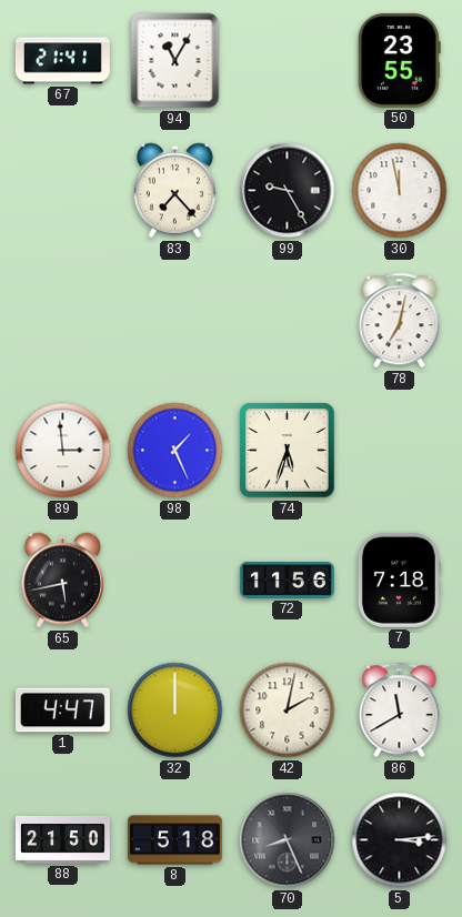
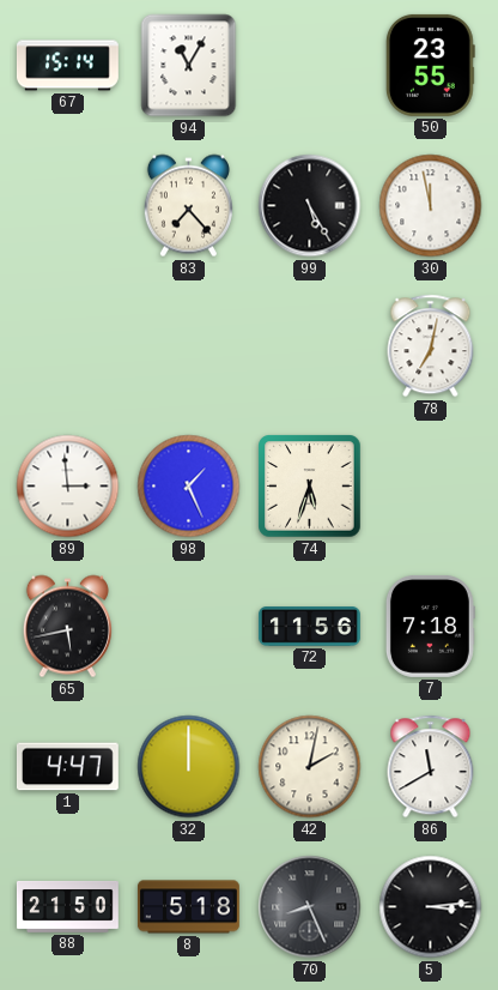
67: 21:41 -> 15:14 (67, 66)
99: 9:25 -> 5:25 (310, 206)
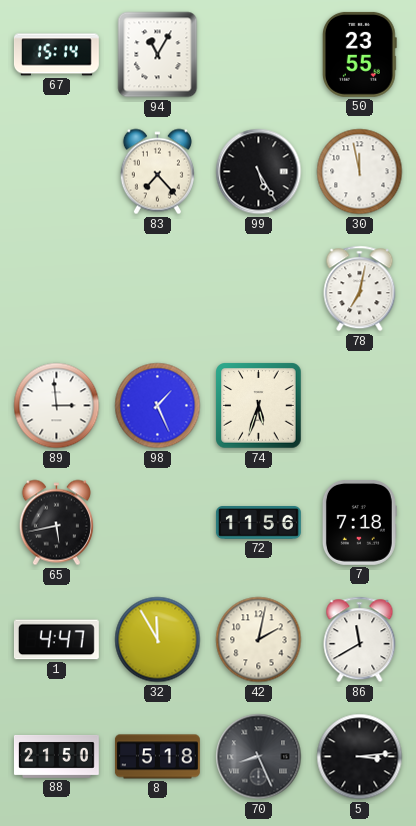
32: 12:00 -> 11:55 (158, 640)
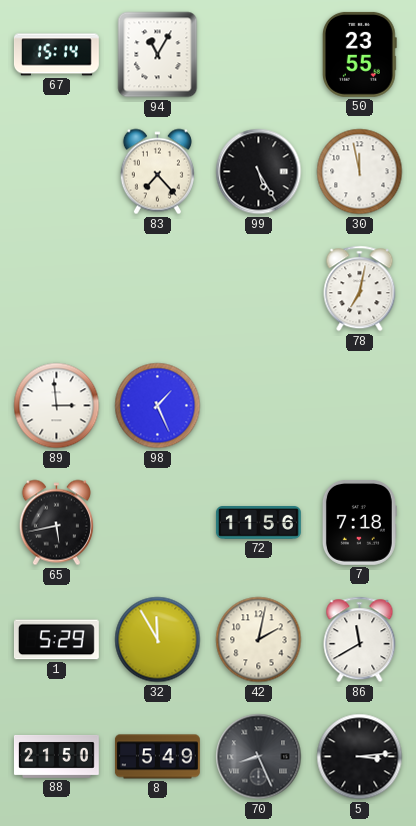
74: 5:33 -> none (259, 406)
1: 4:47 -> 5:29 (56, 640)
8: 5:18 -> 5:49 (157, 757)
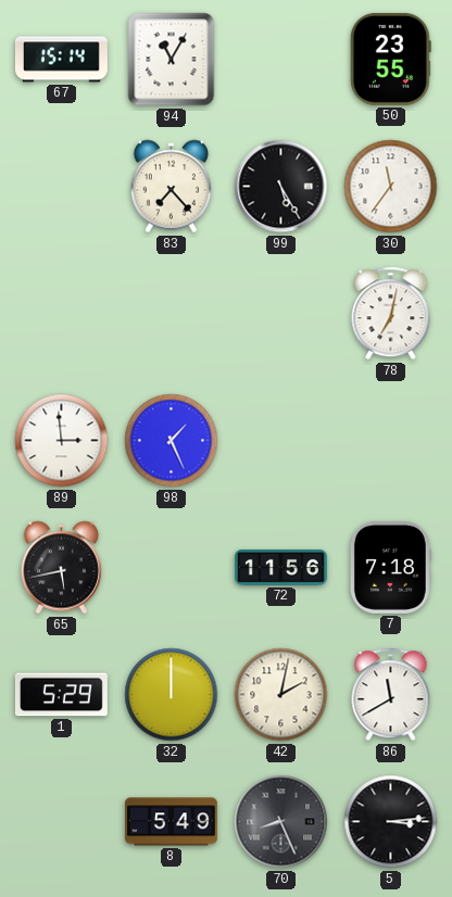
30: 11:58 -> 11:36 (391, 187)
32: 11:55 -> 12:00 (172, 695)
88: 21:50 -> none (56, 756)
